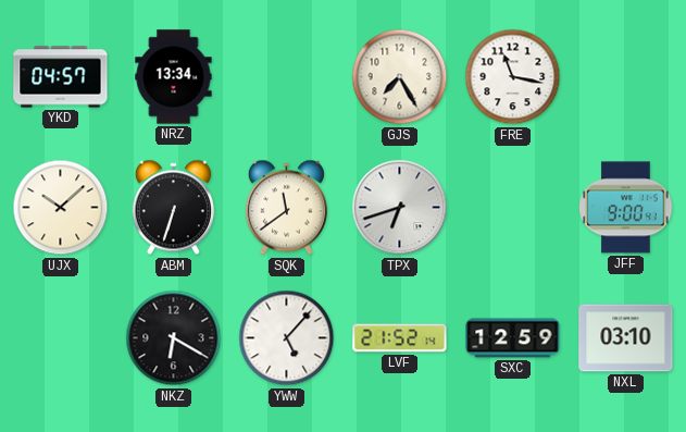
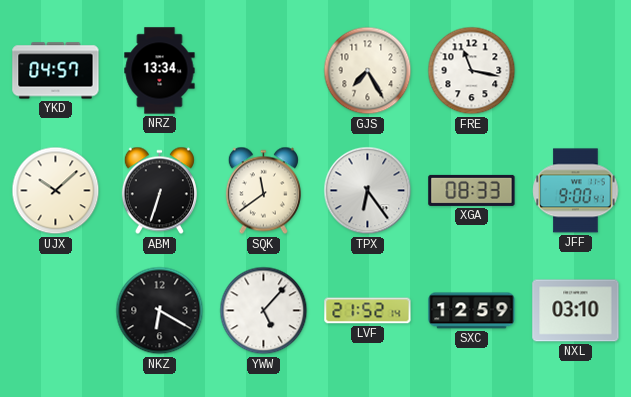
TPX: 6:42 -> 6:24 (368, 191)
XGA: none -> 08:33 (472, 190)
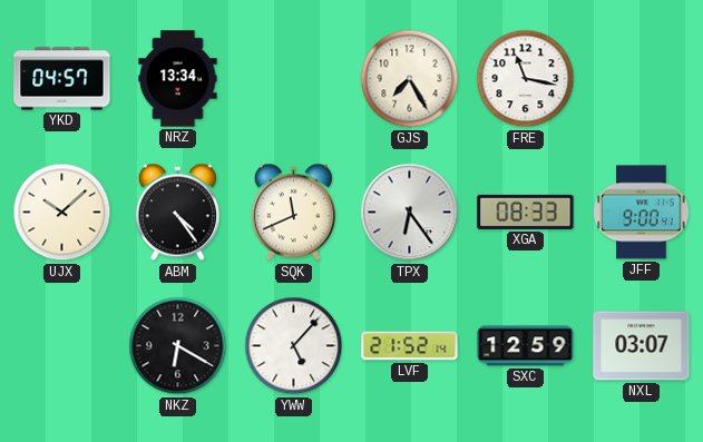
ABM: 6:33 -> 4:24 (177, 213)
SQK: 11:39 -> 11:41 (293, 213)
NXL: 03:10 -> 03:07 (642, 346)
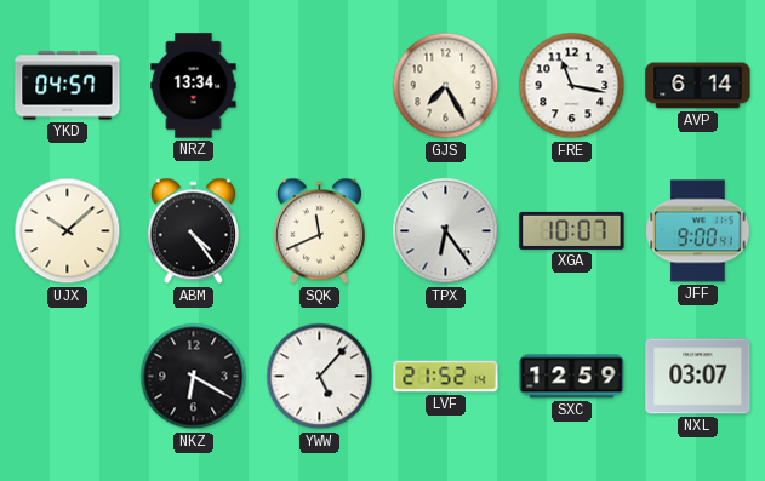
AVP: none -> 6:14 (698, 86)
XGA: 08:33 -> 10:07 (572, 230)
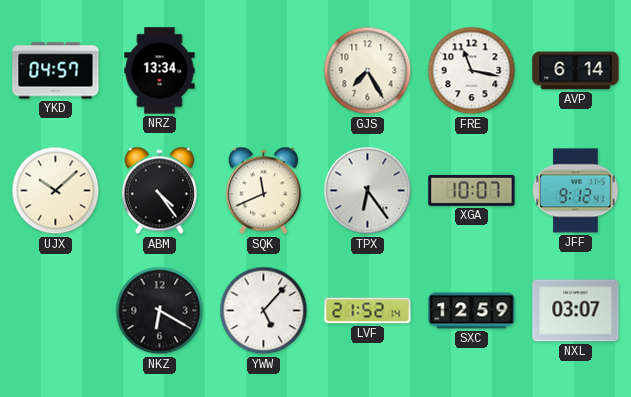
JFF: 9:00 -> 9:12 (576, 191)
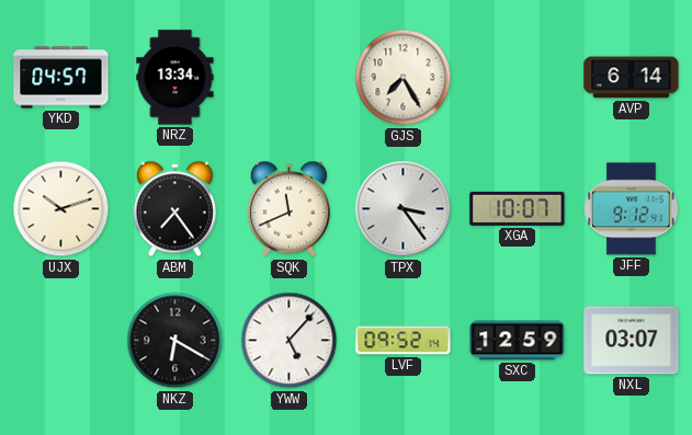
FRE: 11:17 -> none (472, 71)
UJX: 10:08 -> 10:12 (61, 209)
ABM: 4:24 -> 7:24 (174, 209)
TPX: 6:24 -> 3:24 (404, 209)
LVF: 21:52 -> 09:52 (404, 341)
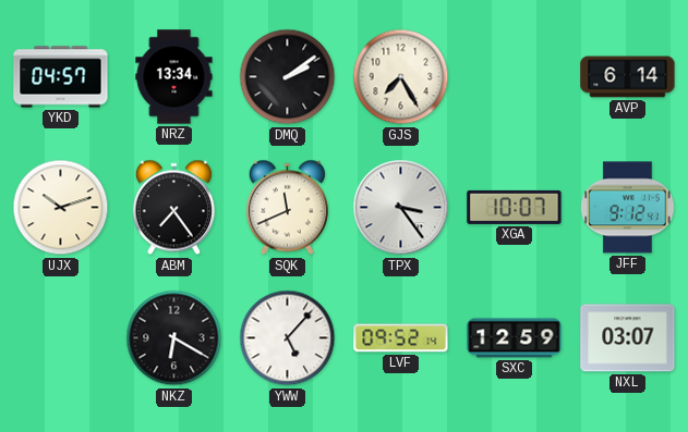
DMQ: none -> 2:09 (288, 77)
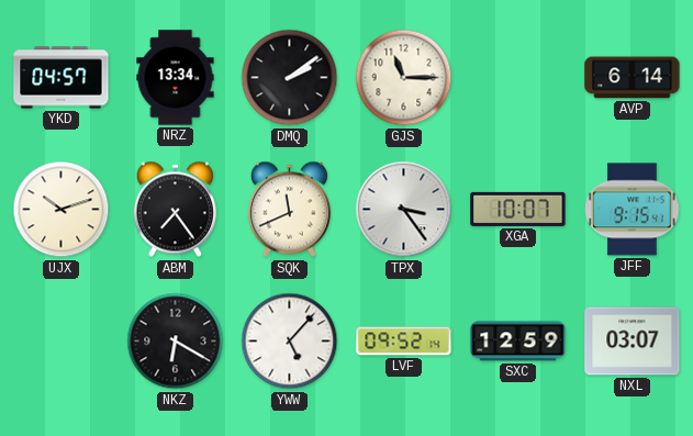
GJS: 7:25 -> 11:15 (404, 78)
JFF: 9:12 -> 9:15 (633, 210)
